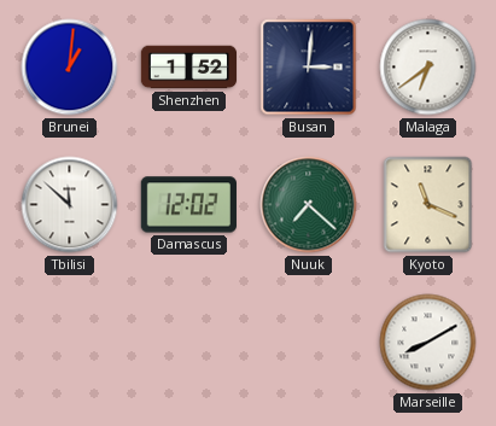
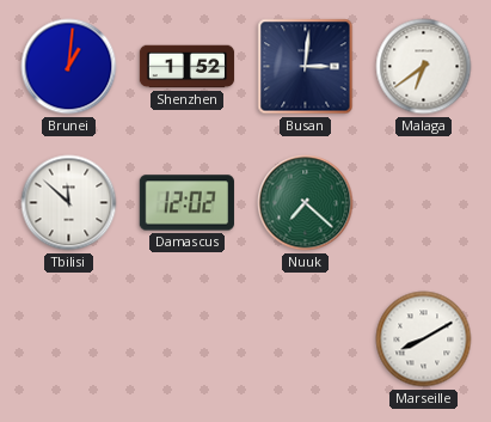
Kyoto: 11:19 -> none (428, 205)
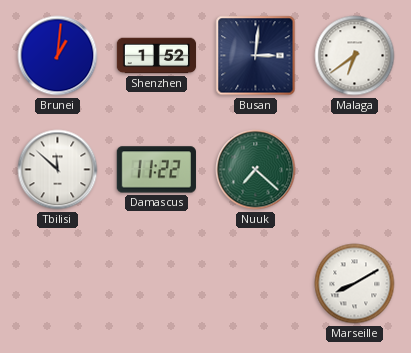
Damascus: 12:02 -> 11:22 (156, 170)
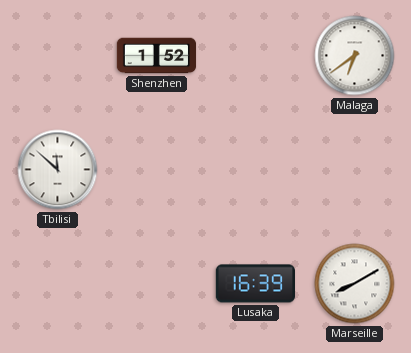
Brunei: 1:01 -> none (58, 56)
Busan: 3:01 -> none (256, 56)
Damascus: 11:22 -> none (156, 170)
Nuuk: 7:22 -> none (256, 170)
Lusaka: none -> 16:39 (256, 284)
